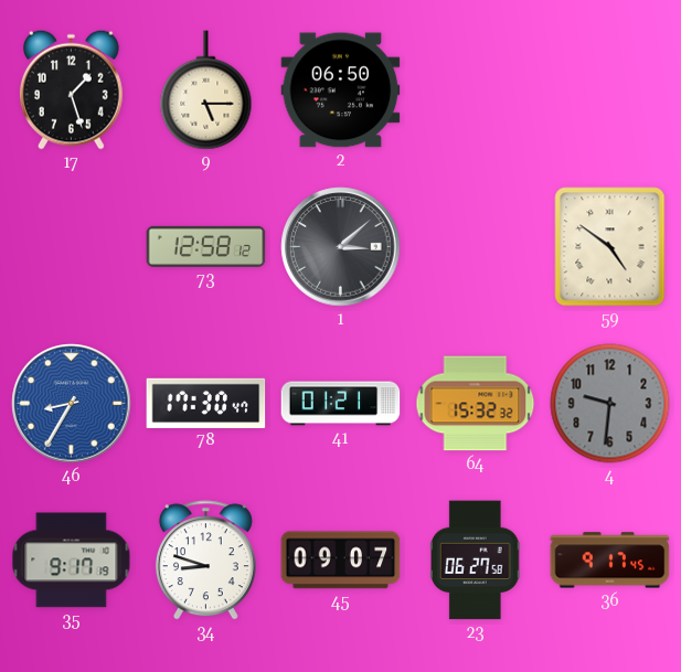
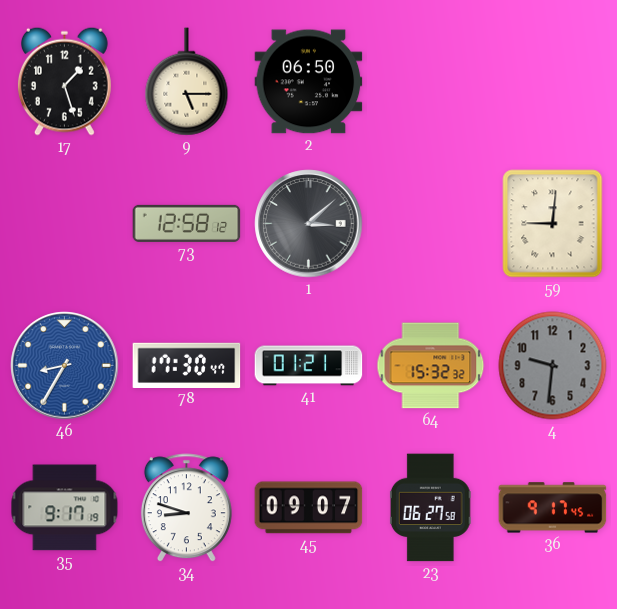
59: 4:51 -> 9:01 (553, 224)
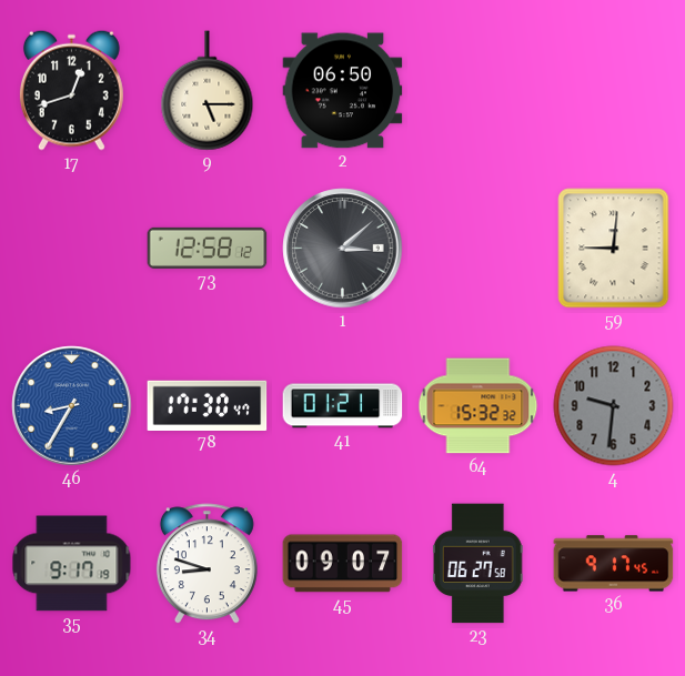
17: 1:27 -> 12:42 (71, 90)
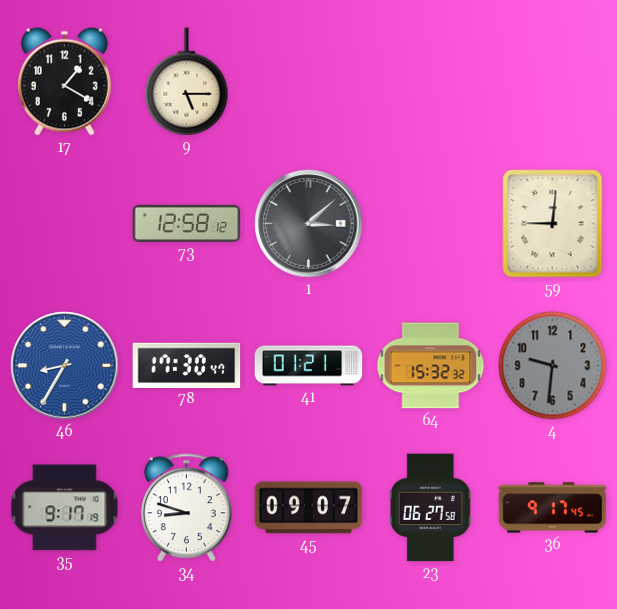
17: 12:42 -> 1:20 (64, 81)
2: 06:50 -> none (343, 91)
